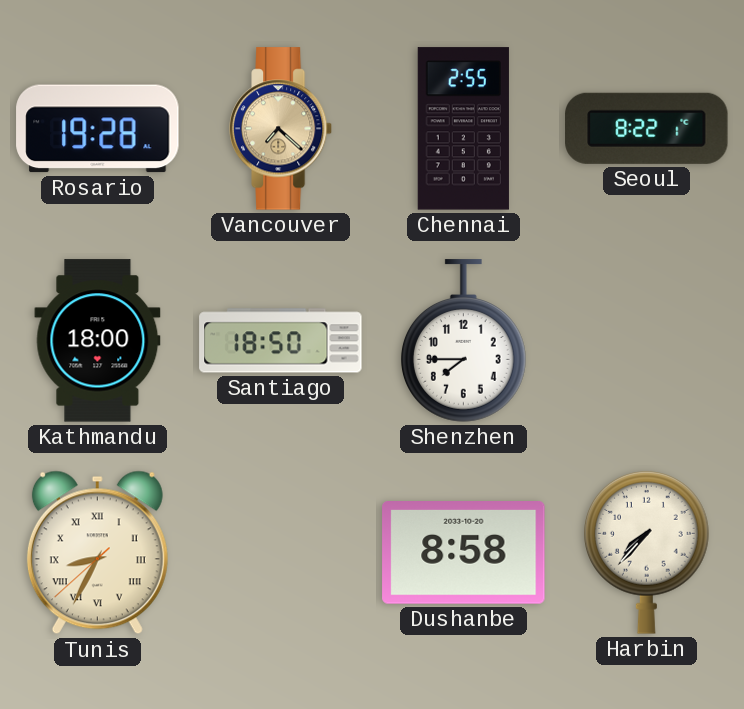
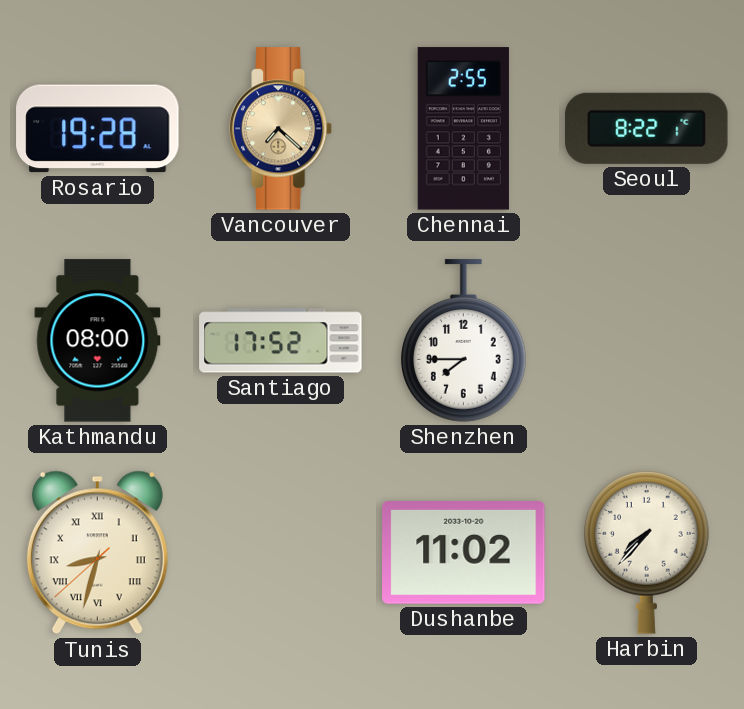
Kathmandu: 18:00 -> 08:00 (98, 341)
Santiago: 18:50 -> 17:52 (281, 341)
Tunis: 8:34 -> 8:32 (97, 553)
Dushanbe: 8:58 -> 11:02 (464, 553)
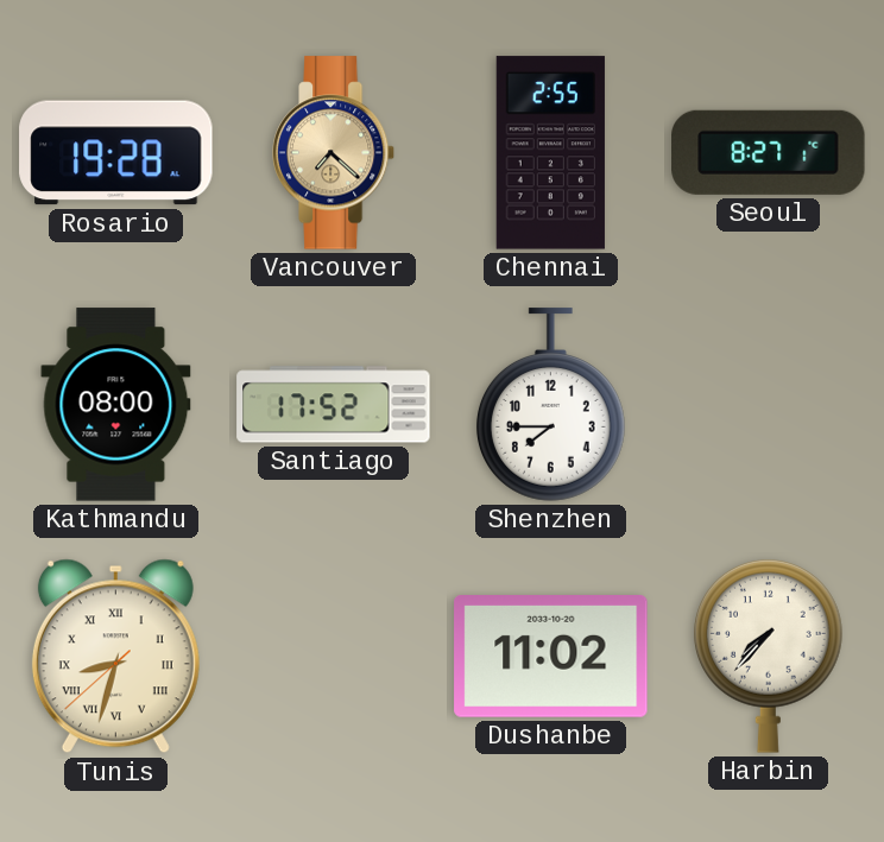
Seoul: 8:22 -> 8:27 (769, 152)
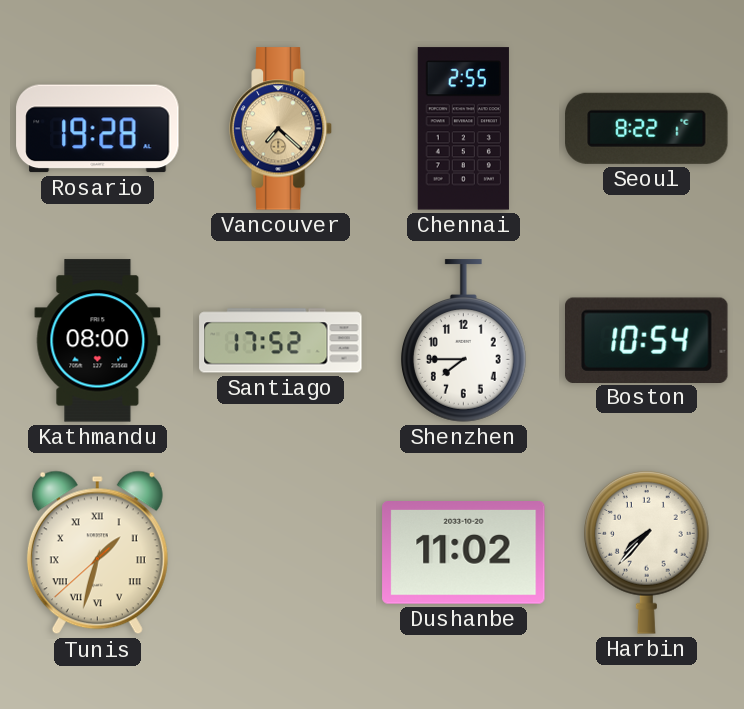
Seoul: 8:27 -> 8:22 (647, 128)
Boston: none -> 10:54 (647, 340)
Tunis: 8:32 -> 1:32 (97, 553)
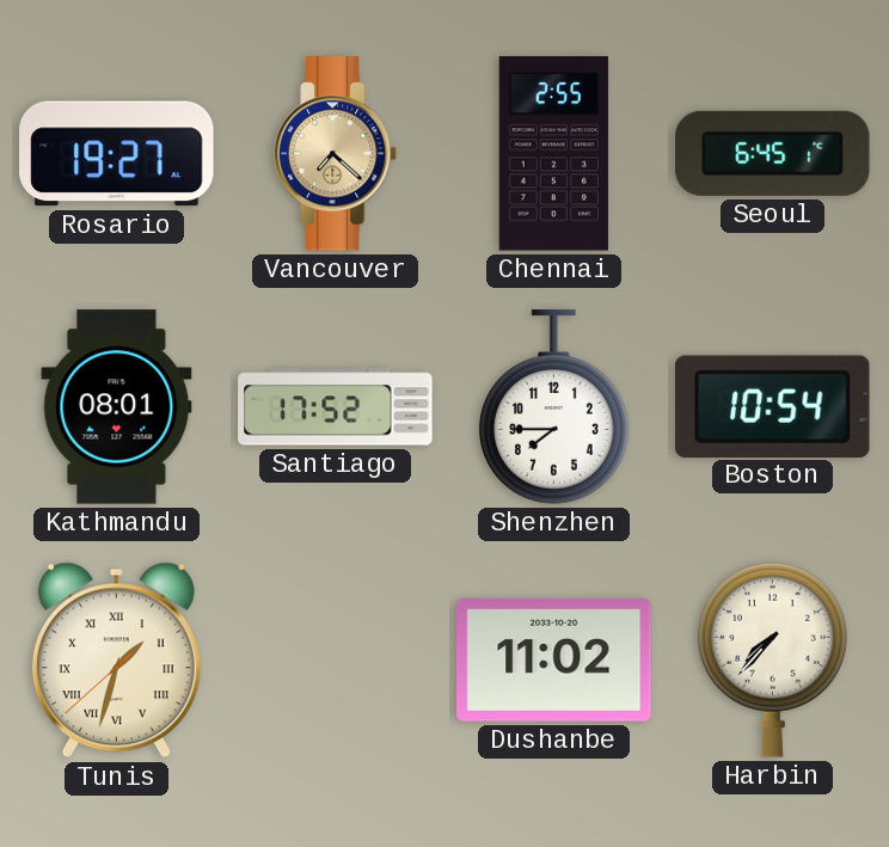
Rosario: 19:28 -> 19:27 (117, 154)
Seoul: 8:22 -> 6:45 (773, 153)
Kathmandu: 08:00 -> 08:01 (117, 407)
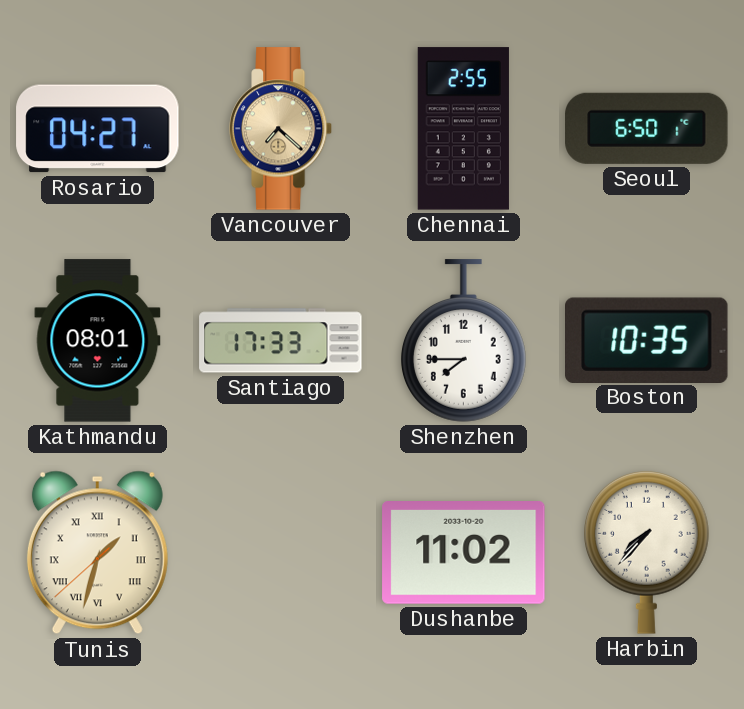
Rosario: 19:27 -> 04:27 (98, 129)
Seoul: 6:45 -> 6:50 (647, 128)
Santiago: 17:52 -> 17:33 (281, 341)
Boston: 10:54 -> 10:35 (647, 340)
